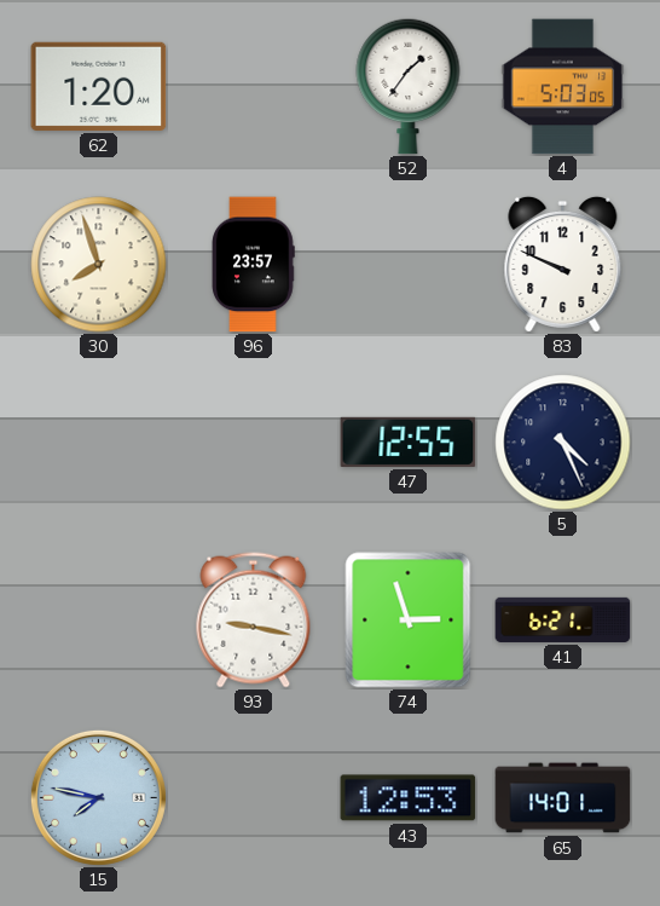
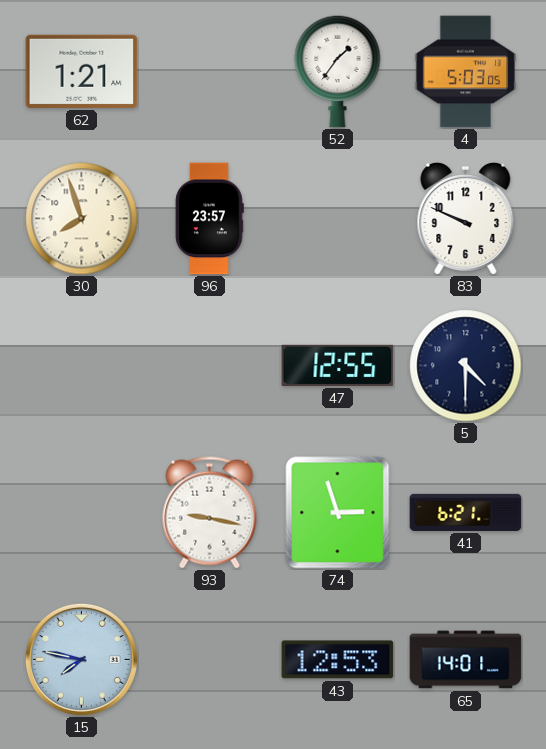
62: 1:20 -> 1:21 (82, 71)
5: 4:26 -> 4:30 (466, 366)
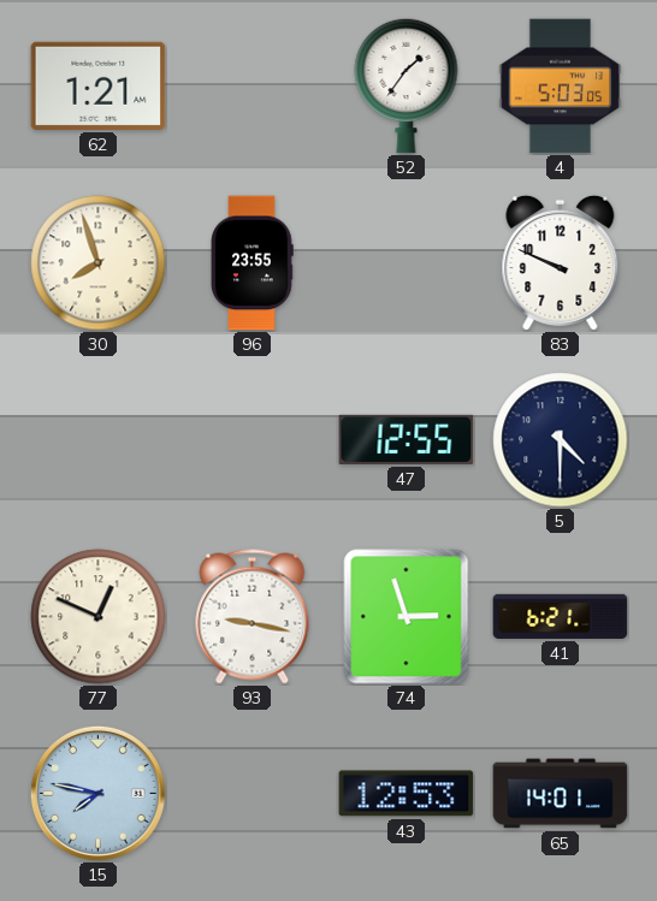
96: 23:57 -> 23:55 (253, 263)
77: none -> 12:49 (99, 617)
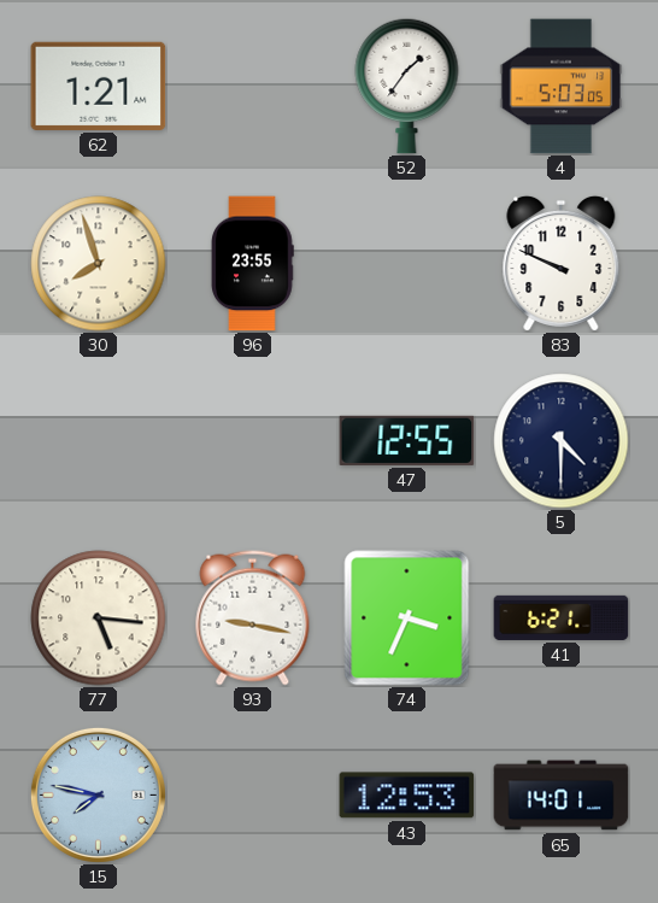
77: 12:49 -> 5:16 (99, 618)
74: 2:57 -> 3:34 (407, 618)
